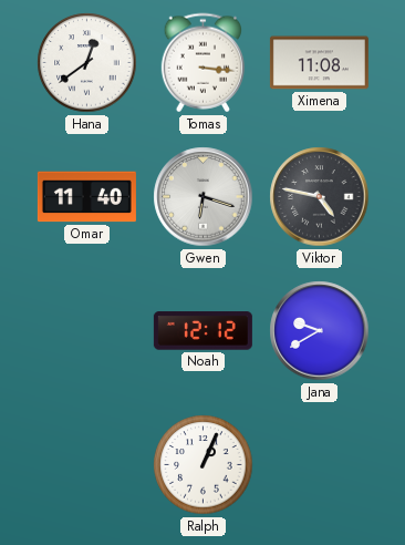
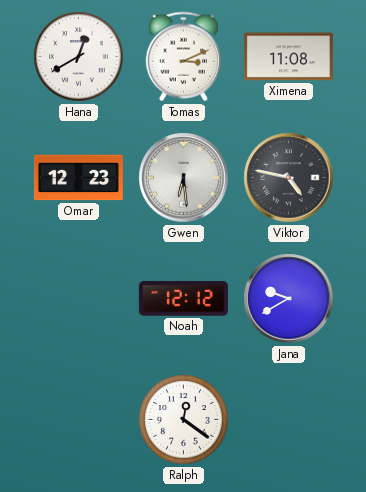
Hana: 12:39 -> 12:40 (79, 57)
Tomas: 3:16 -> 3:11 (183, 57)
Omar: 11:40 -> 12:23 (78, 178)
Gwen: 6:18 -> 6:29 (184, 178)
Ralph: 1:04 -> 12:21 (184, 420)
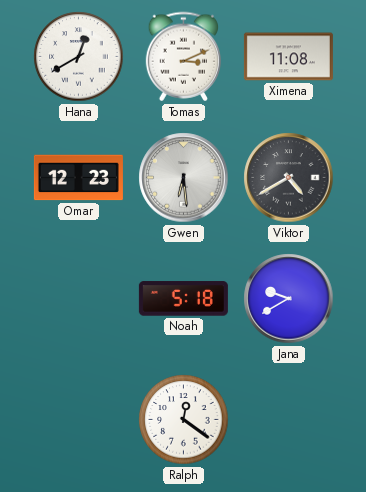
Viktor: 4:47 -> 4:40 (289, 178)
Noah: 12:12 -> 5:18 (183, 299)
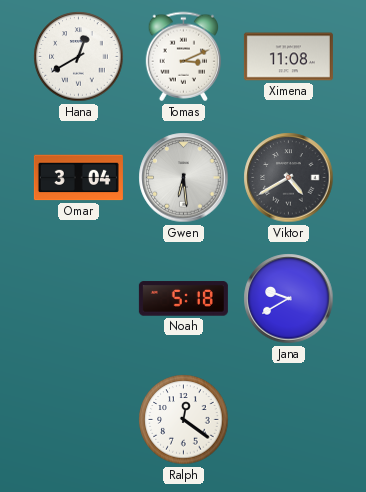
Omar: 12:23 -> 3:04 (78, 178)
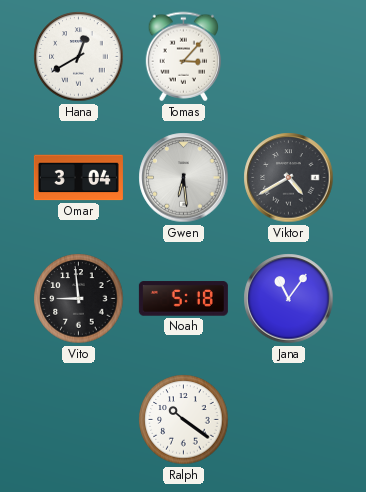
Tomas: 3:11 -> 3:07 (183, 57)
Ximena: 11:08 -> none (288, 57)
Vito: none -> 8:59 (79, 299)
Jana: 9:40 -> 11:06 (289, 299)
Ralph: 12:21 -> 10:21 (184, 420)
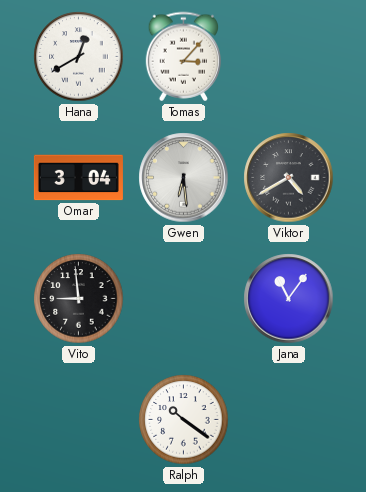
Noah: 5:18 -> none (183, 299)
